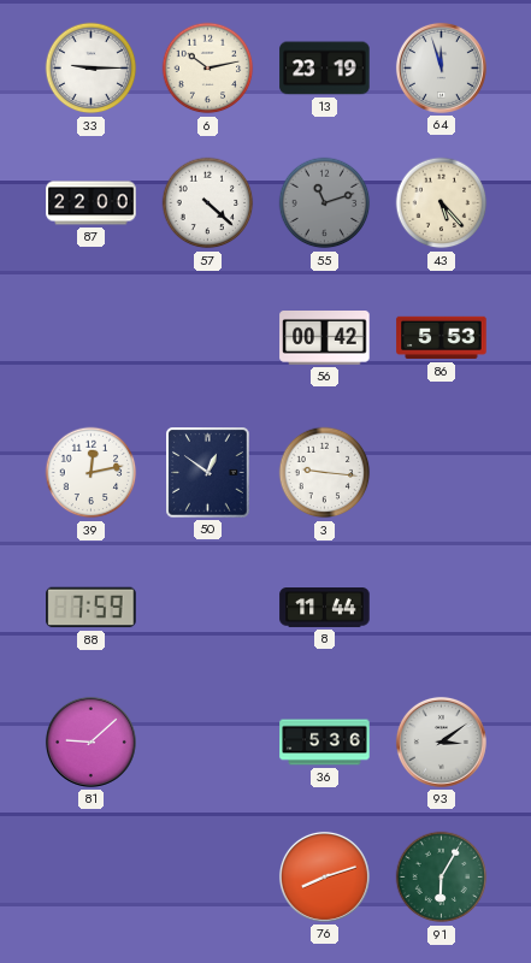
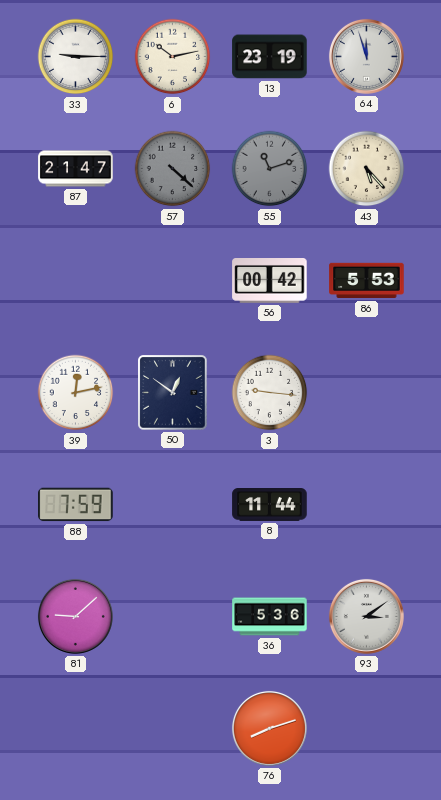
87: 22:00 -> 21:47 (76, 169)
57 dial: white -> grey (173, 169)
91: 6:05 -> none (442, 878)
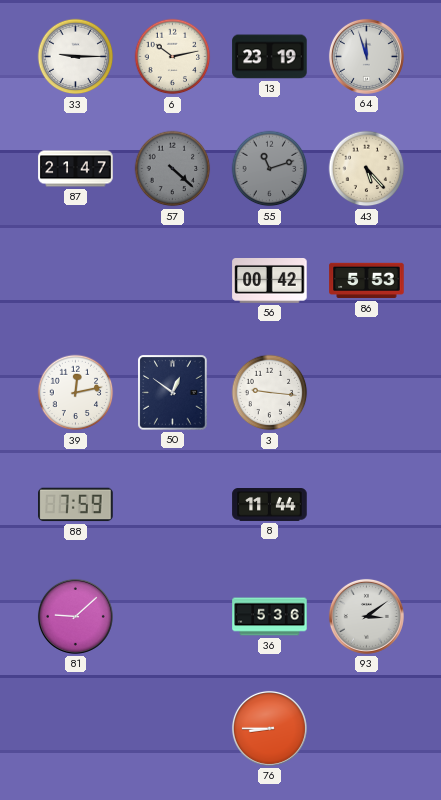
76: 8:12 -> 8:45 (269, 728)
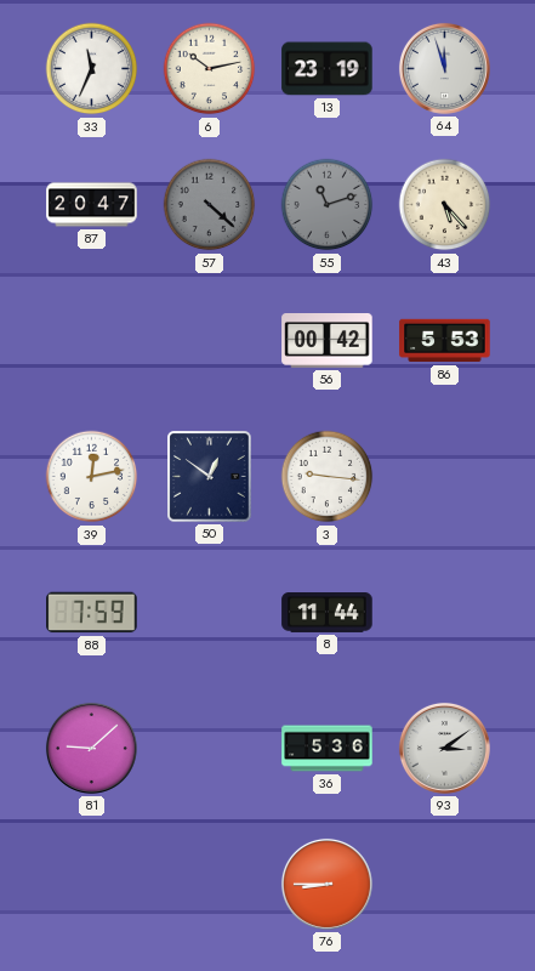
33: 9:15 -> 11:34 (92, 69)
87: 21:47 -> 20:47 (92, 205)
